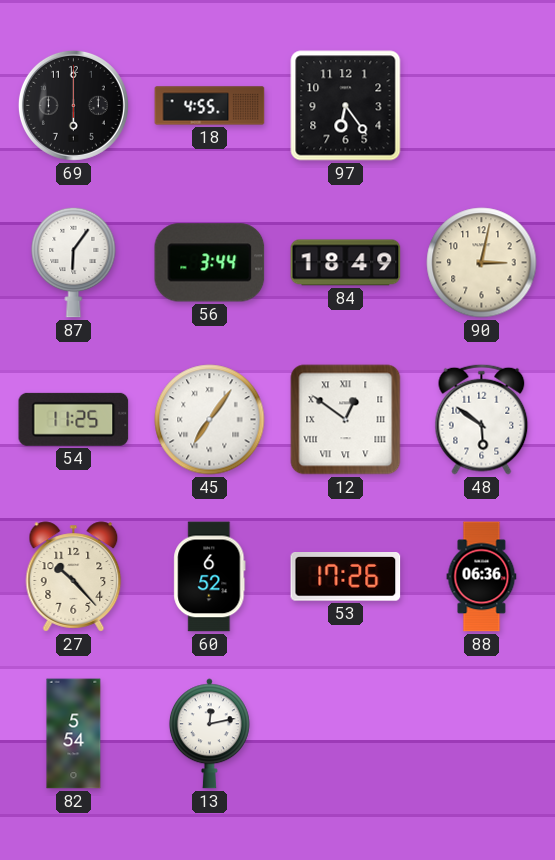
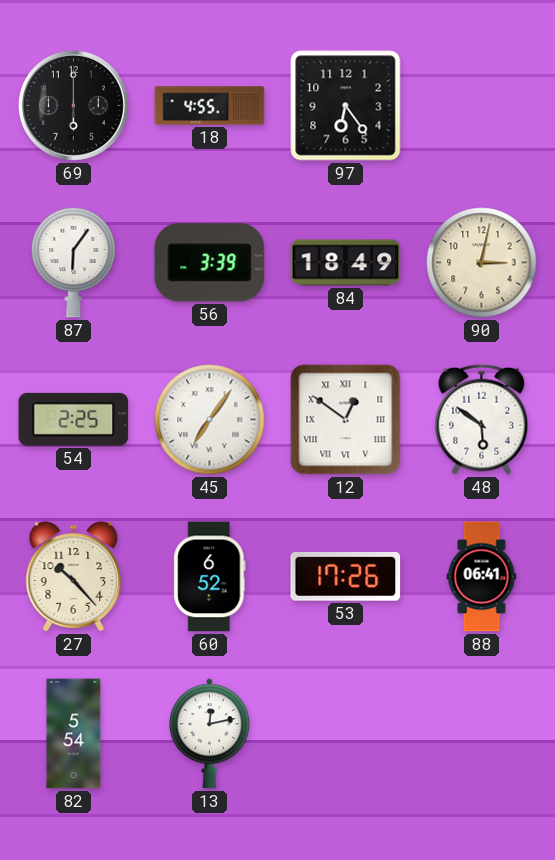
56: 3:44 -> 3:39 (210, 263)
54: 11:25 -> 2:25 (74, 419)
88: 06:36 -> 06:41 (482, 577)
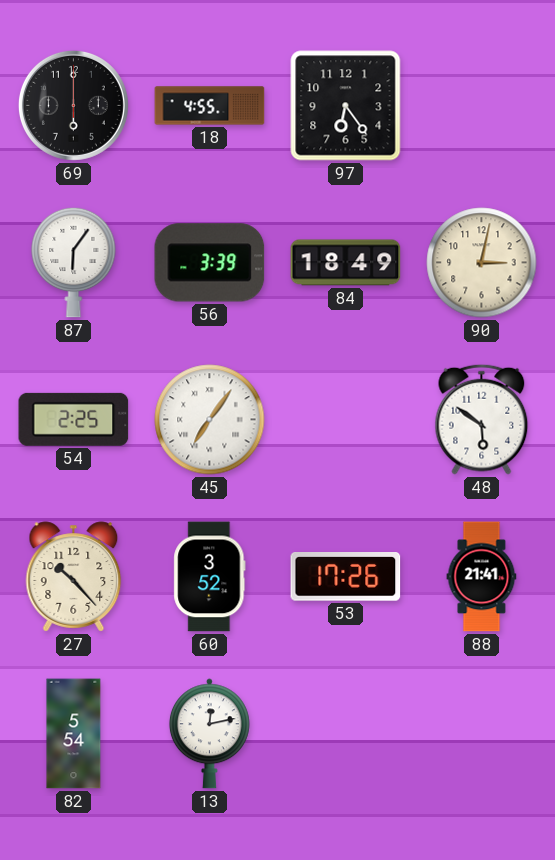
12: 12:51 -> none (346, 420)
60: 6:52 -> 3:52 (210, 577)
88: 06:41 -> 21:41 (482, 577)
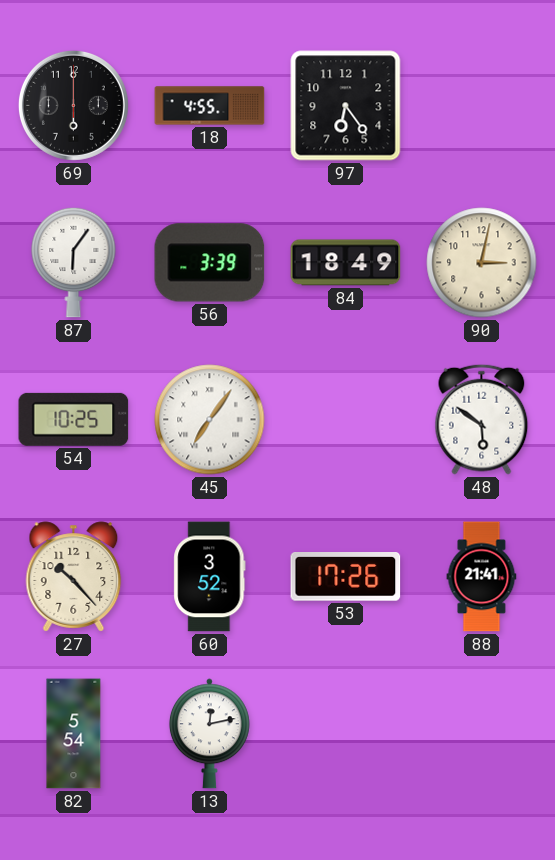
54: 2:25 -> 10:25 (74, 419)
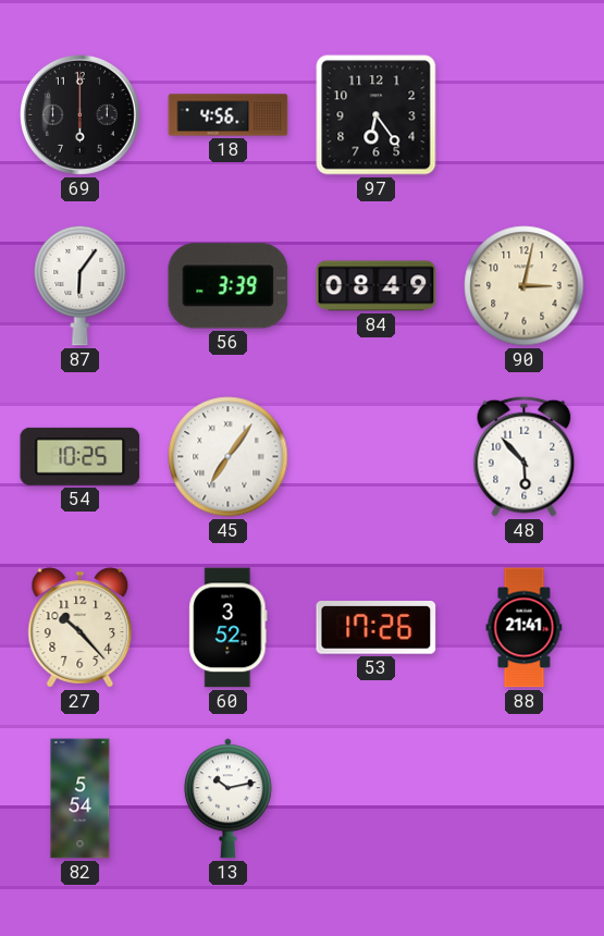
18: 4:55 -> 4:56 (229, 115)
84: 18:49 -> 08:49 (377, 286)
48: 5:51 -> 5:53 (525, 456)
13: 12:13 -> 10:13 (227, 799)
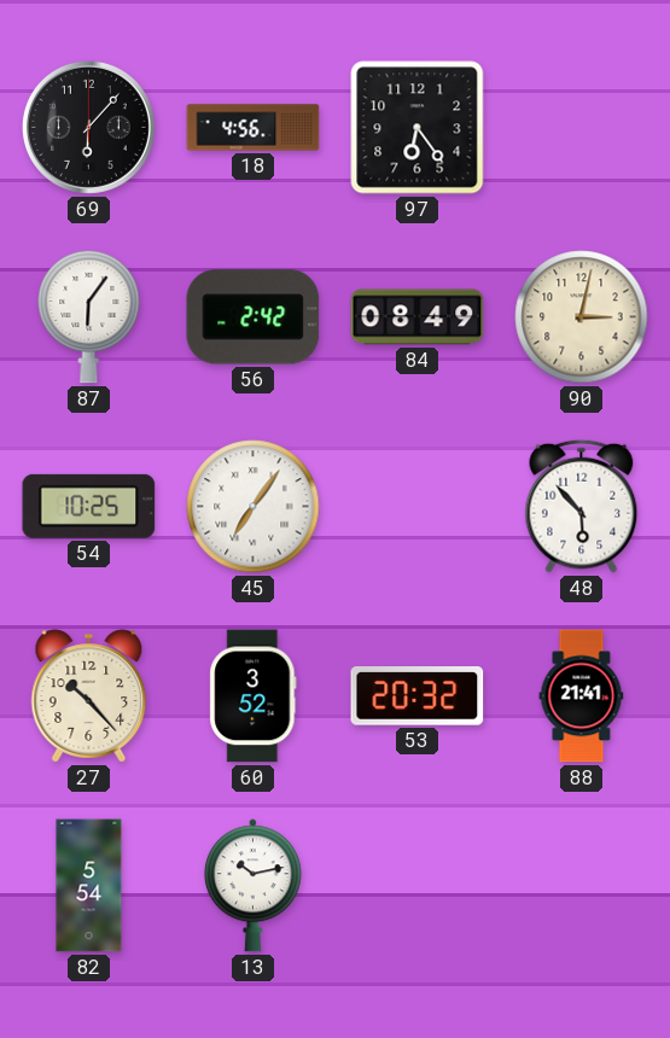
69: 6:00 -> 6:07 (88, 127)
56: 3:39 -> 2:42 (254, 317)
53: 17:26 -> 20:32 (418, 696)
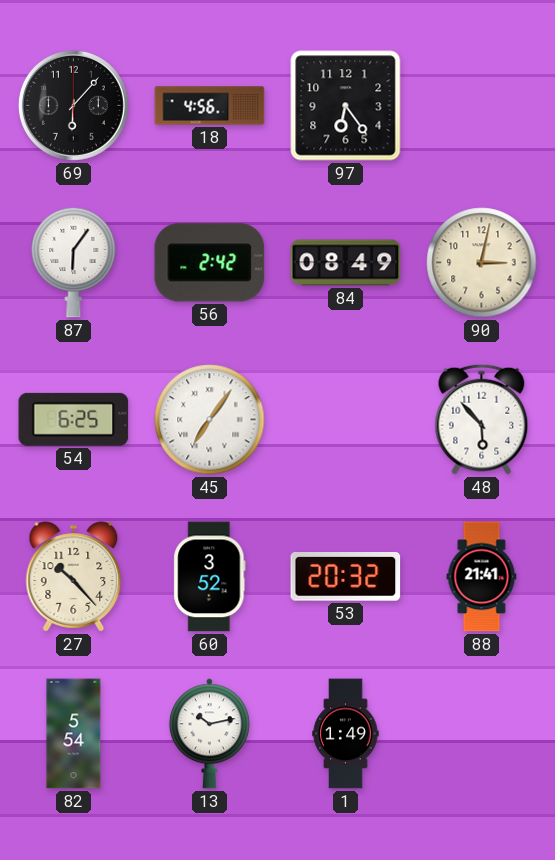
54: 10:25 -> 6:25 (74, 419)
1: none -> 1:49 (346, 734)
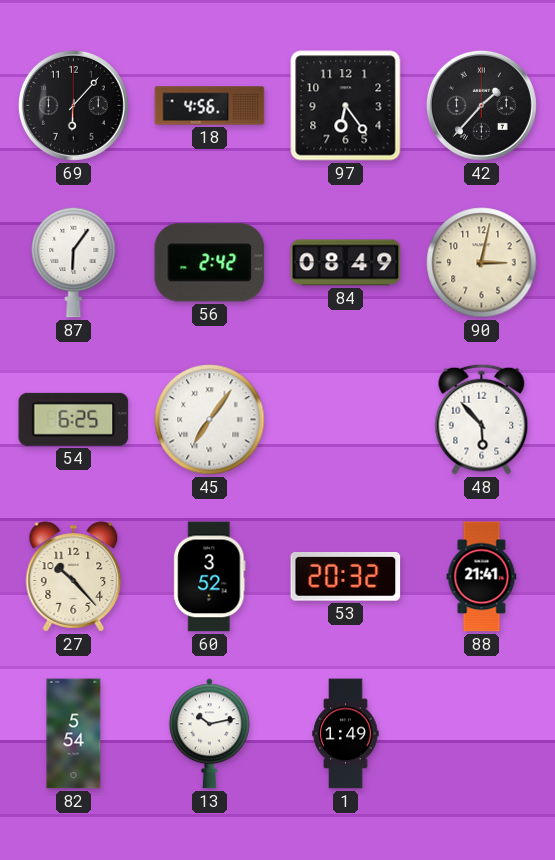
42: none -> 1:37 (481, 105)
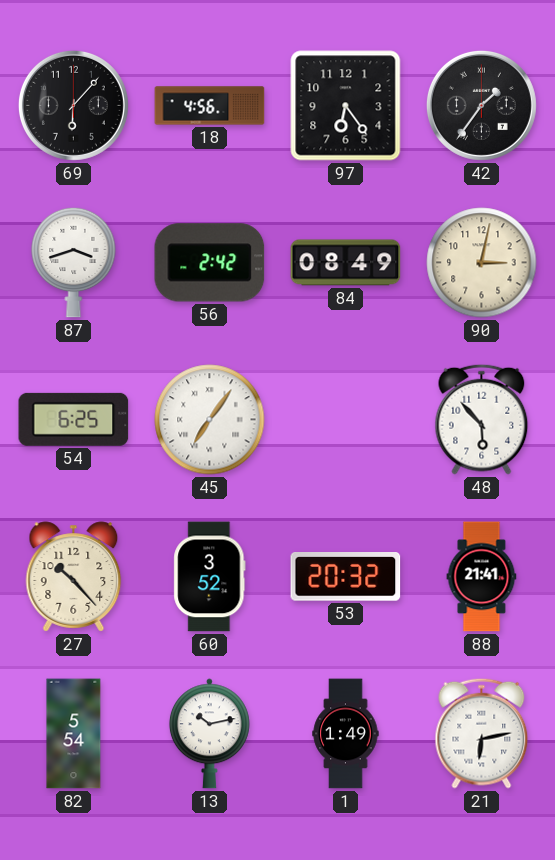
42: 1:37 -> 1:36 (481, 105)
87: 6:06 -> 3:42 (74, 262)
21: none -> 6:13 (482, 733)
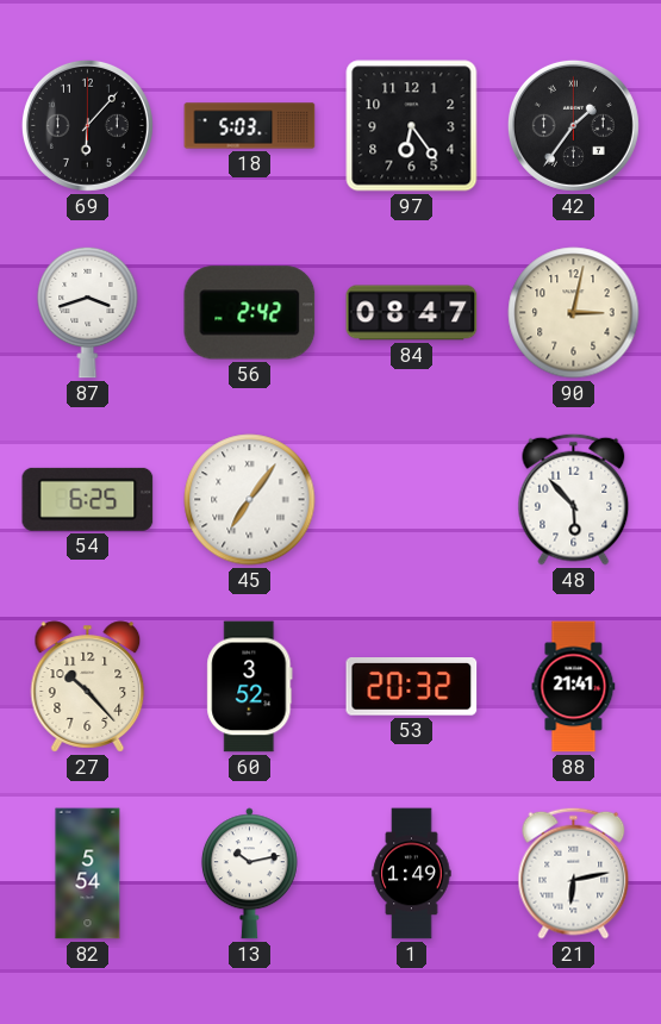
18: 4:56 -> 5:03 (250, 126)
84: 08:49 -> 08:47 (412, 313)
